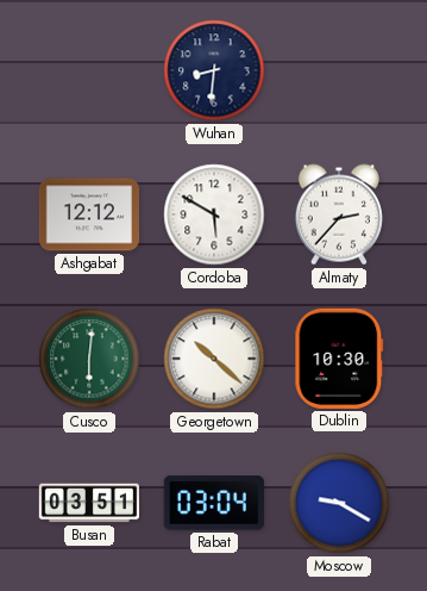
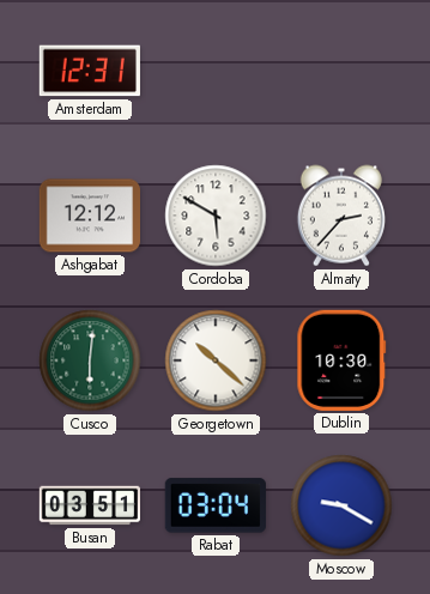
Amsterdam: none -> 12:31 (90, 71)
Wuhan: 8:31 -> none (214, 70)
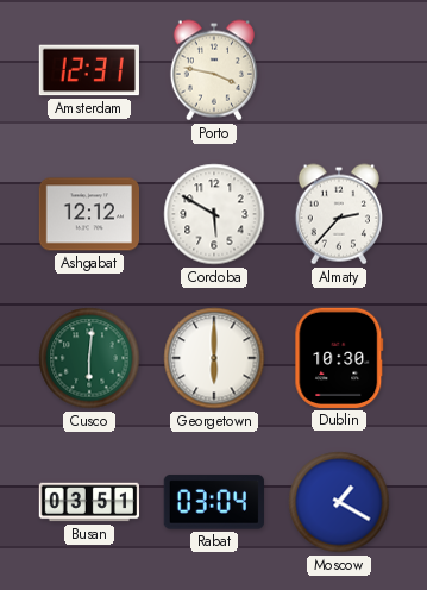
Porto: none -> 3:47 (214, 70)
Georgetown: 10:22 -> 6:00 (214, 358)
Moscow: 9:20 -> 1:20 (339, 502)
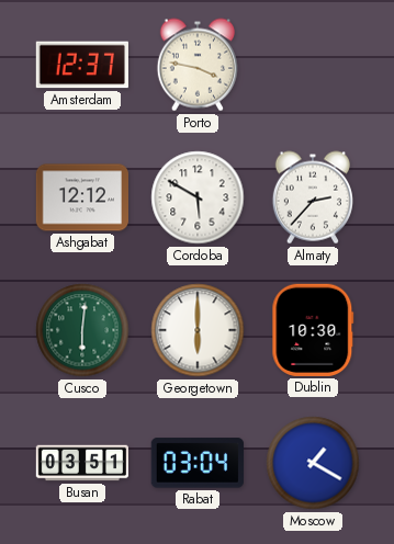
Amsterdam: 12:31 -> 12:37 (82, 65)
